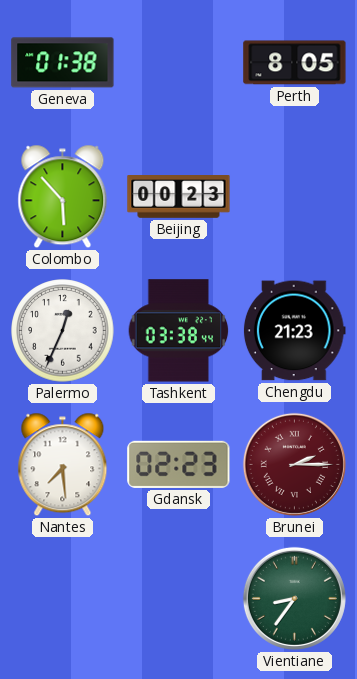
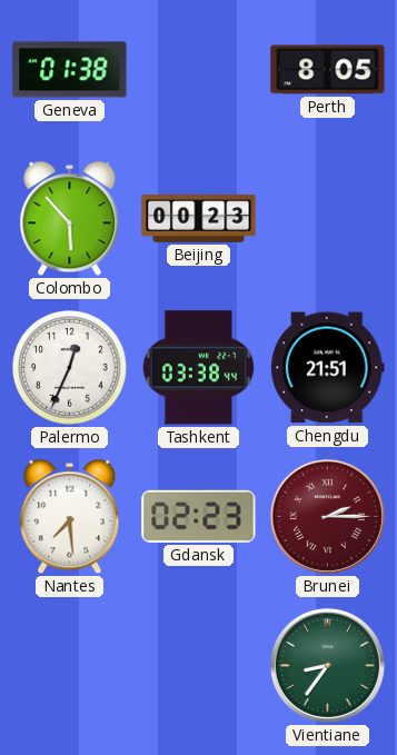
Chengdu: 21:23 -> 21:51 (327, 368)
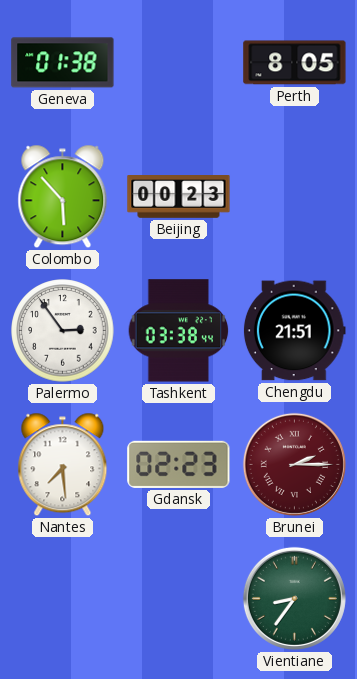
Palermo: 12:34 -> 2:54 (63, 331)
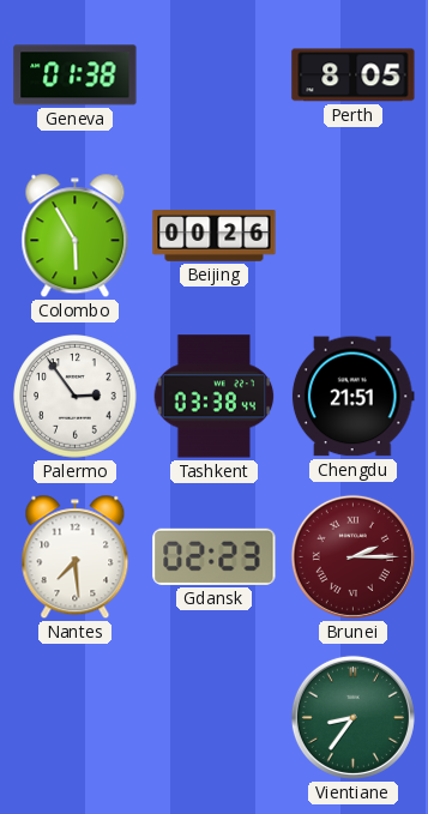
Colombo: 5:53 -> 5:55 (76, 236)
Beijing: 00:23 -> 00:26 (215, 236)
